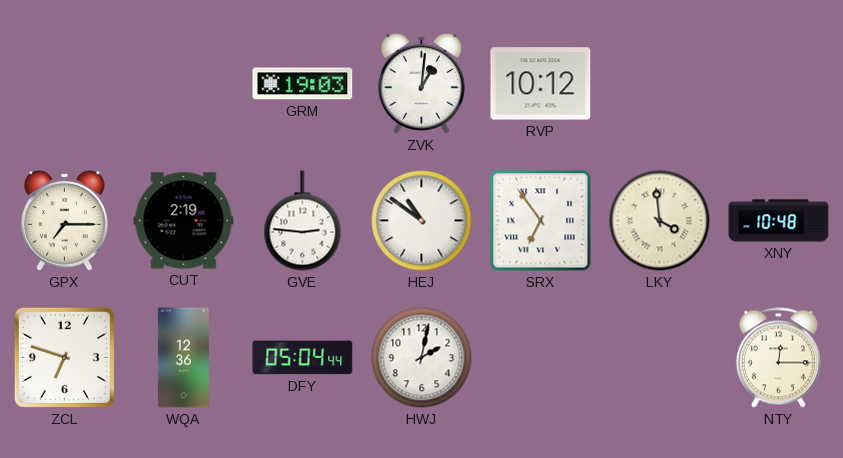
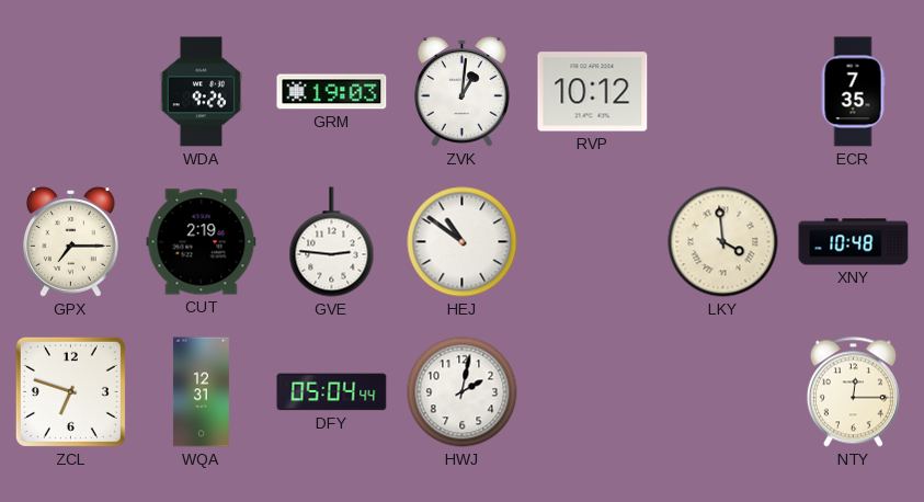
WDA: none -> 9:26 (202, 92)
ECR: none -> 7:35 (853, 92)
SRX: 6:54 -> none (541, 221)
WQA: 12:36 -> 12:31 (201, 392)
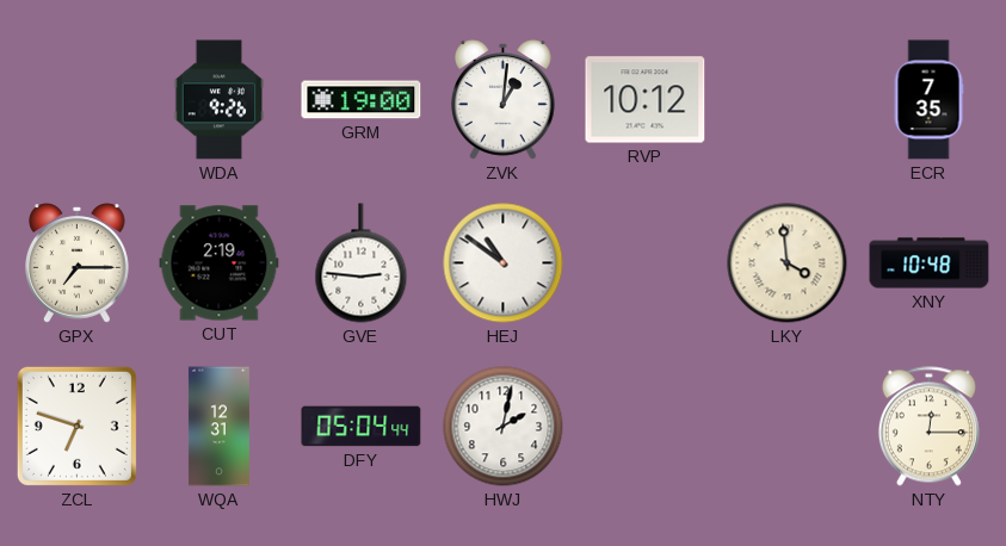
GRM: 19:03 -> 19:00 (362, 100)
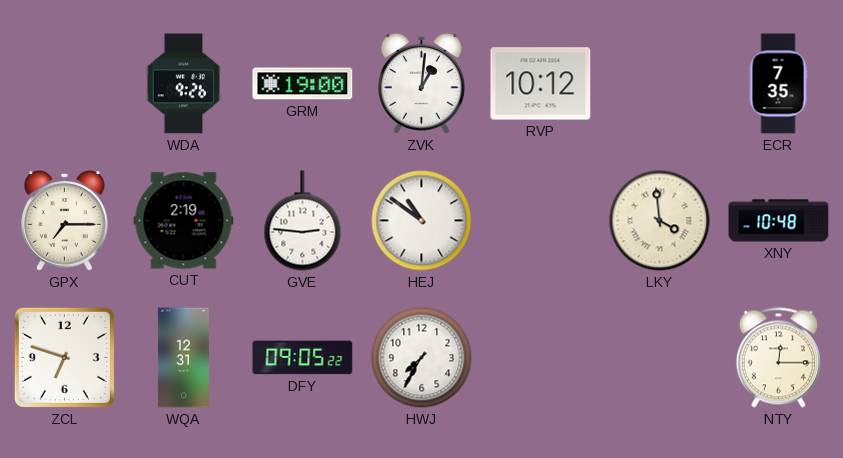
DFY: 05:04 -> 09:05 (303, 358)
HWJ: 2:02 -> 7:35 (422, 358)
